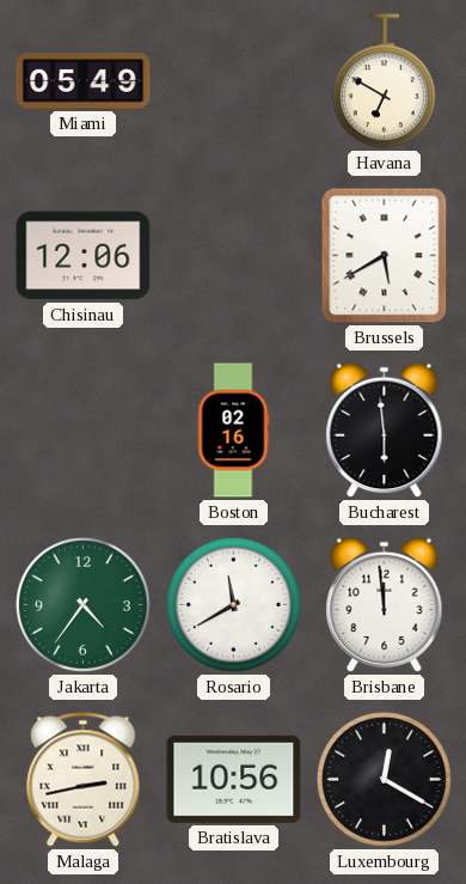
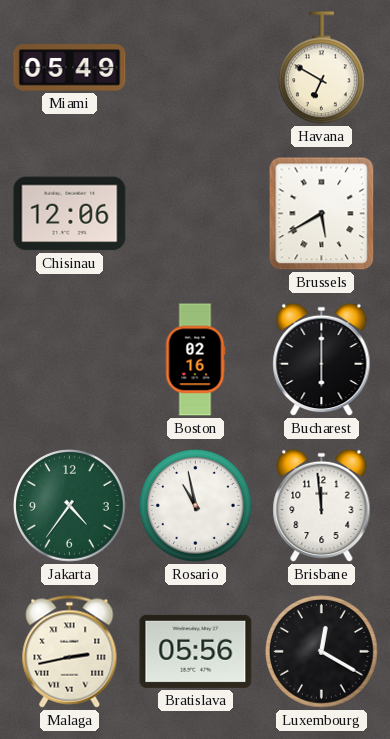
Bucharest: 5:59 -> 6:00 (322, 360)
Rosario: 11:40 -> 10:58 (196, 506)
Bratislava: 10:56 -> 05:56 (196, 651)
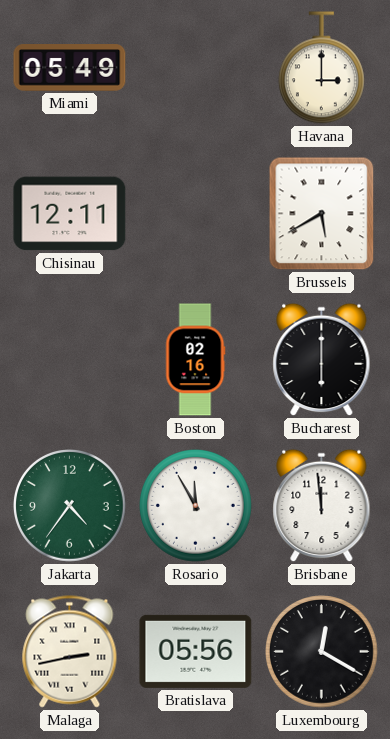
Havana: 6:50 -> 3:00 (321, 68)
Chisinau: 12:06 -> 12:11 (70, 214)
Rosario: 10:58 -> 11:55 (196, 506)
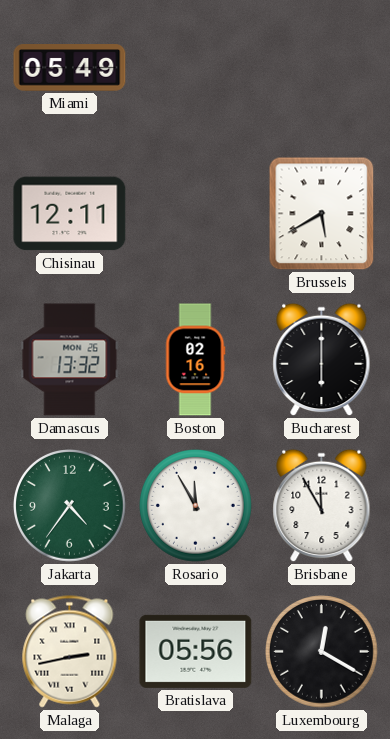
Havana: 3:00 -> none (321, 68)
Damascus: none -> 13:32 (70, 360)
Brisbane: 11:59 -> 11:55 (322, 506)
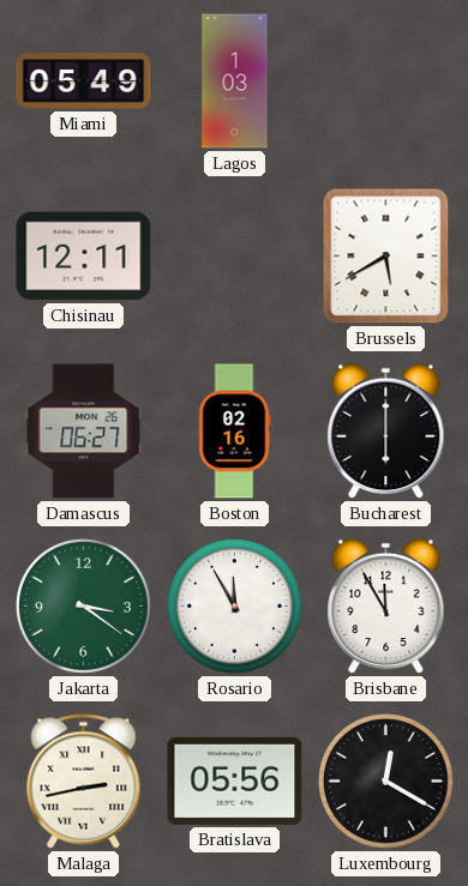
Lagos: none -> 1:03 (235, 82)
Damascus: 13:32 -> 06:27 (84, 432)
Jakarta: 4:36 -> 3:21 (84, 607)
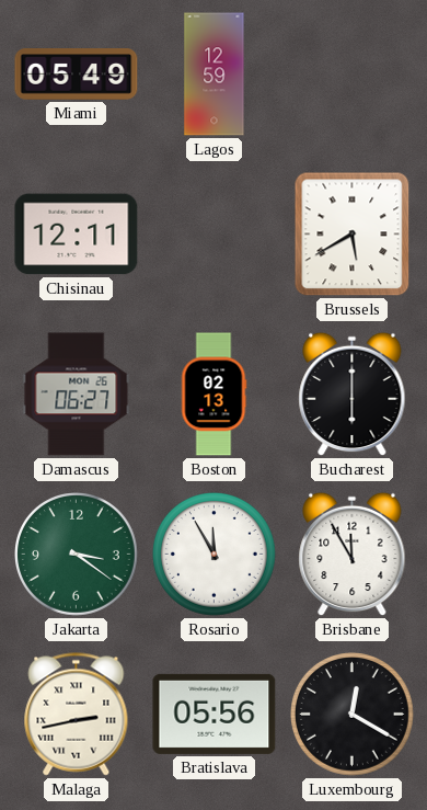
Lagos: 1:03 -> 12:59 (215, 75)
Boston: 02:16 -> 02:13 (214, 395)
